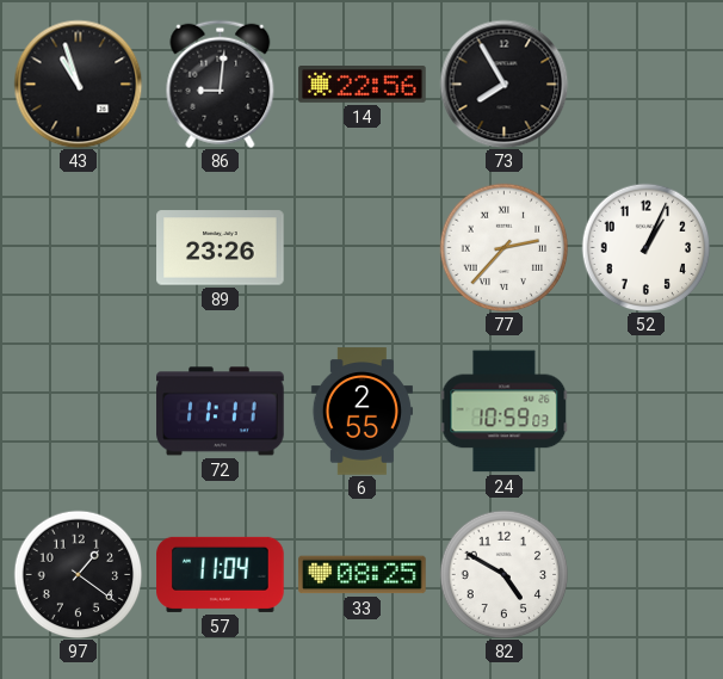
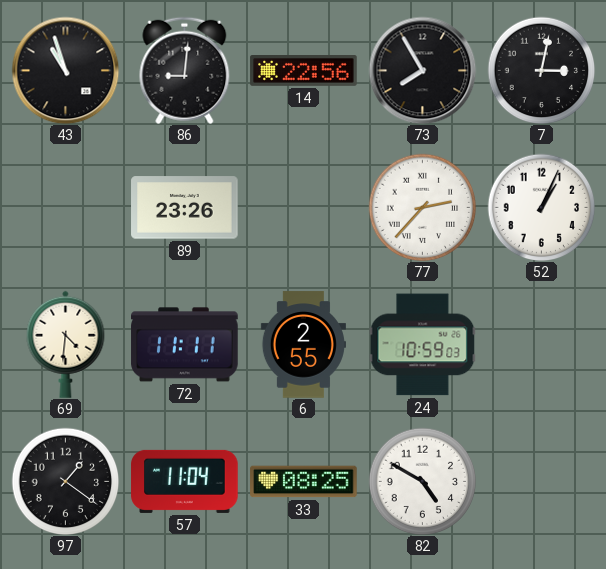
7: none -> 3:02 (541, 70)
69: none -> 4:31 (66, 344)
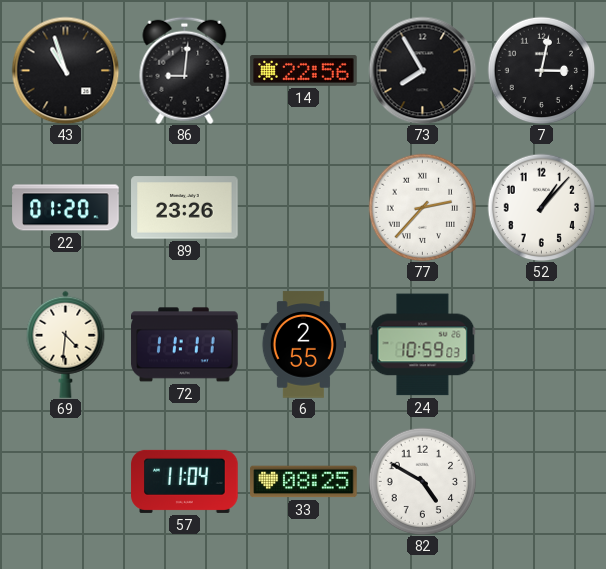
22: none -> 01:20 (66, 208)
52: 1:04 -> 1:07 (541, 207)
97: 1:21 -> none (65, 481)
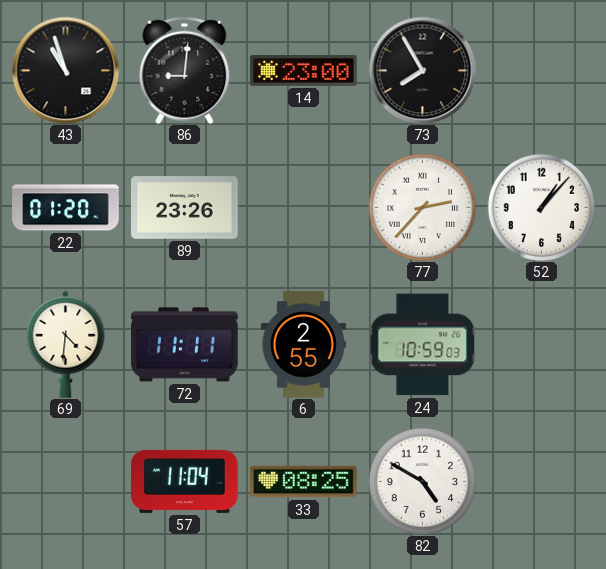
14: 22:56 -> 23:00 (304, 71)
7: 3:02 -> none (541, 70)
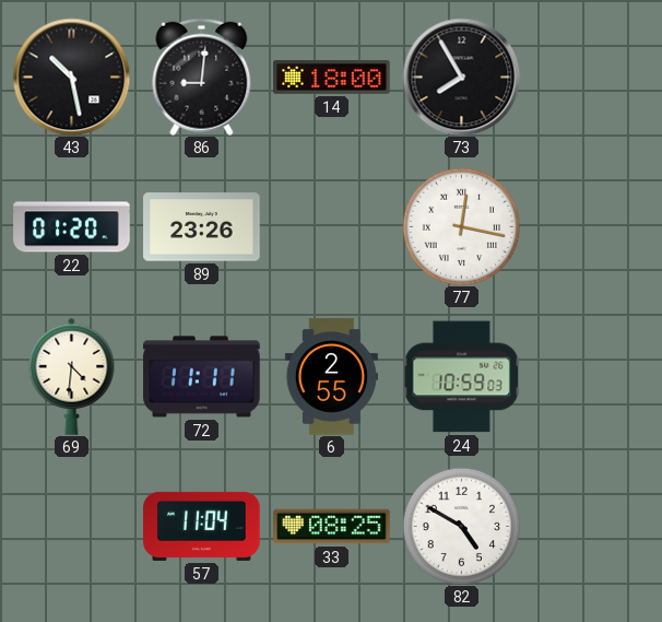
43: 10:57 -> 10:28 (71, 77)
14: 23:00 -> 18:00 (332, 78)
77: 2:37 -> 12:17 (461, 226)
52: 1:07 -> none (541, 207)
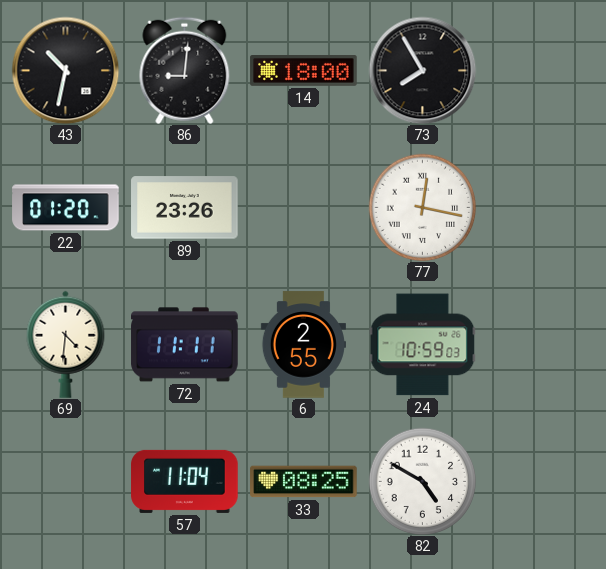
43: 10:28 -> 10:32 (65, 70)
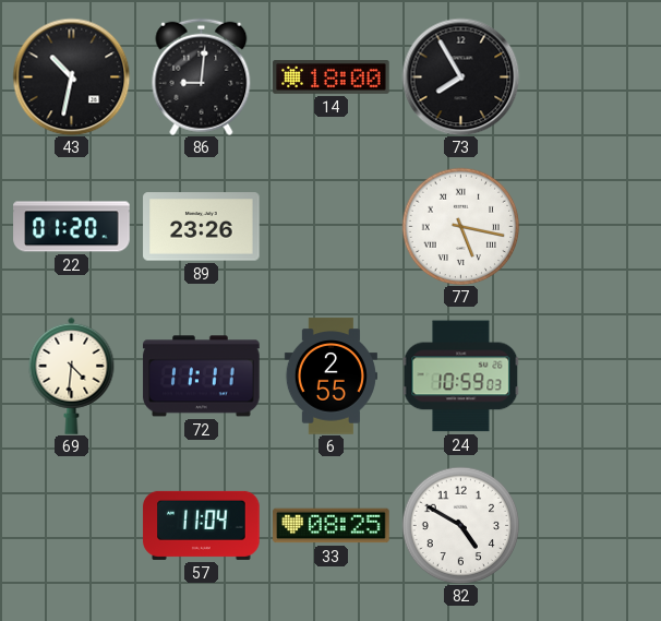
77: 12:17 -> 5:17 (460, 226)
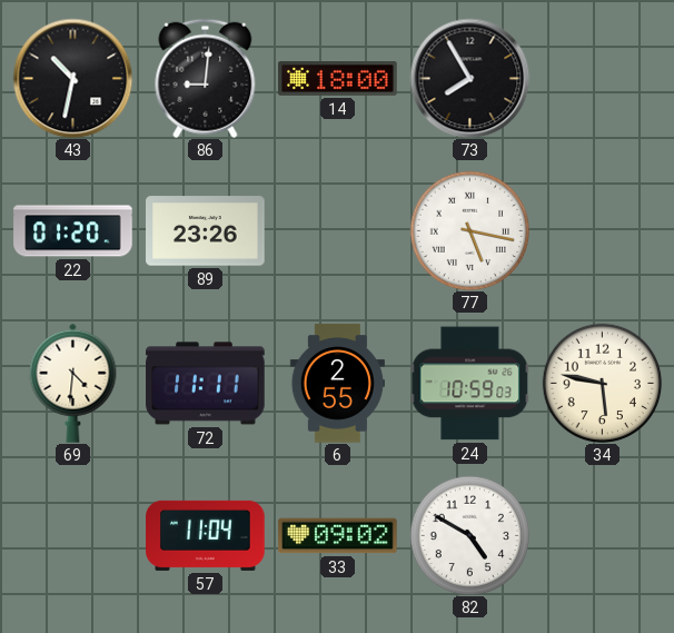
34: none -> 5:47 (602, 383)
33: 08:25 -> 09:02 (338, 536)
